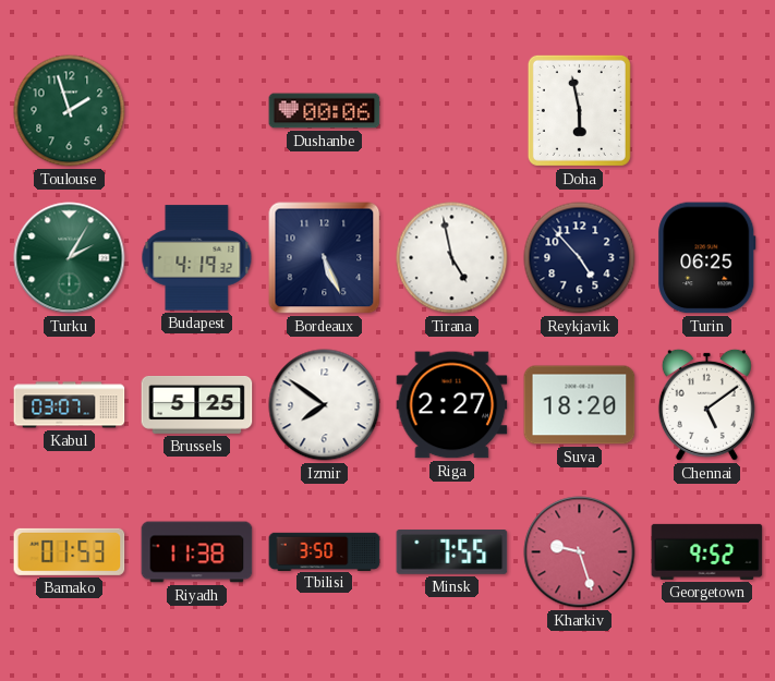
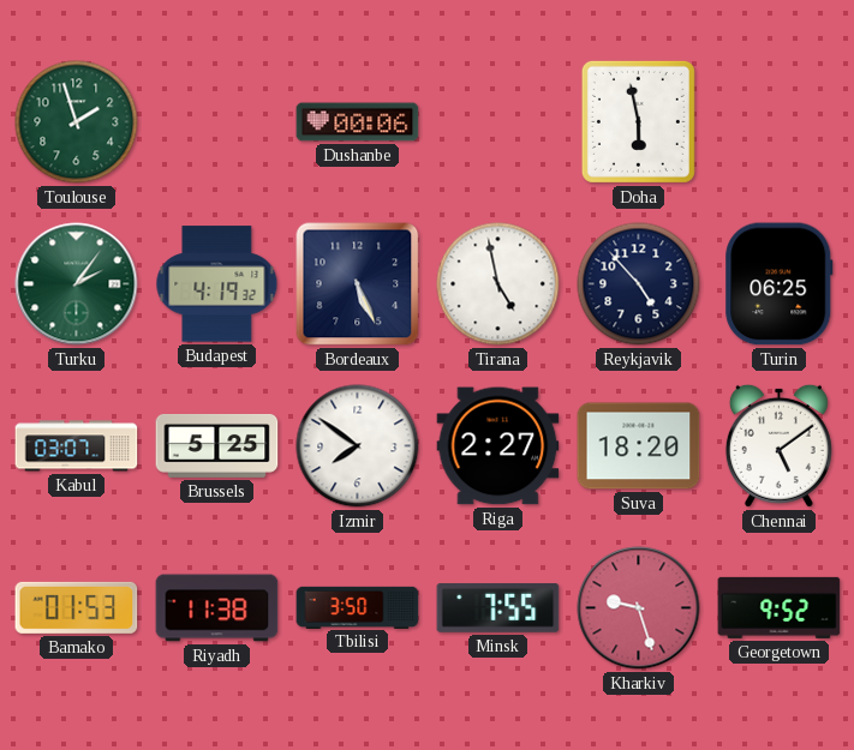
Turku: 2:05 -> 2:06 (77, 284)
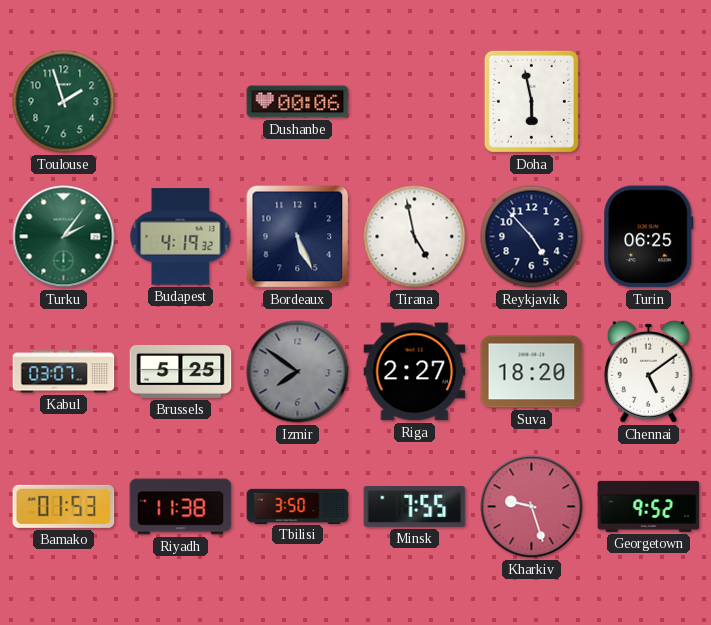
Izmir dial: white -> grey (298, 372)
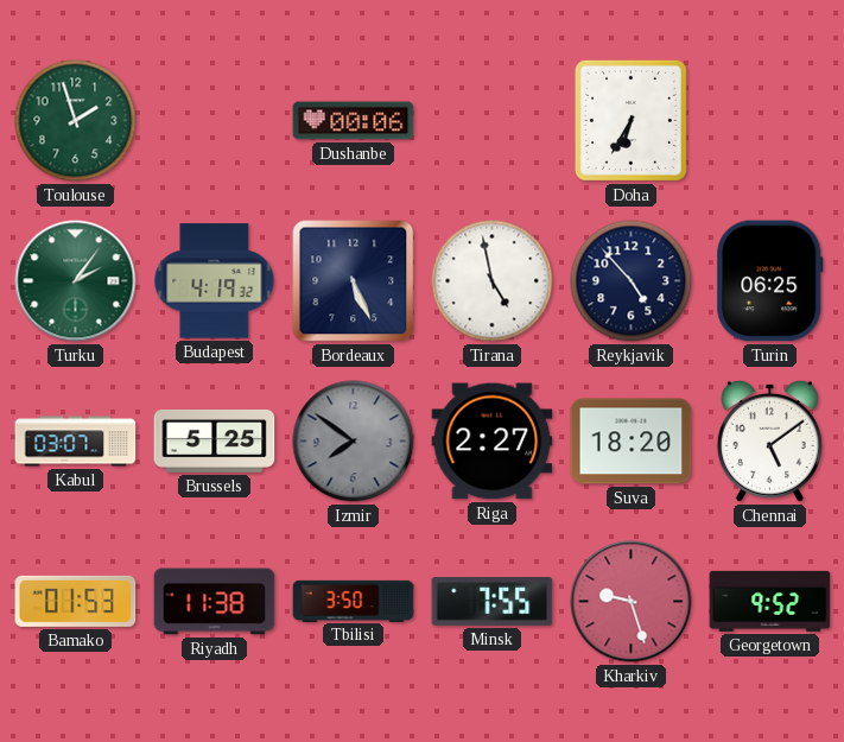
Doha: 5:58 -> 6:35 (630, 120)
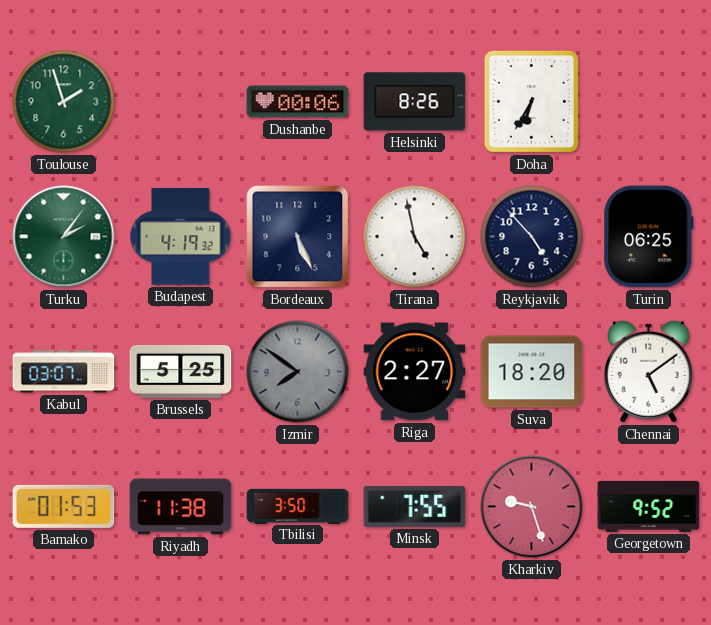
Helsinki: none -> 8:26 (415, 102)
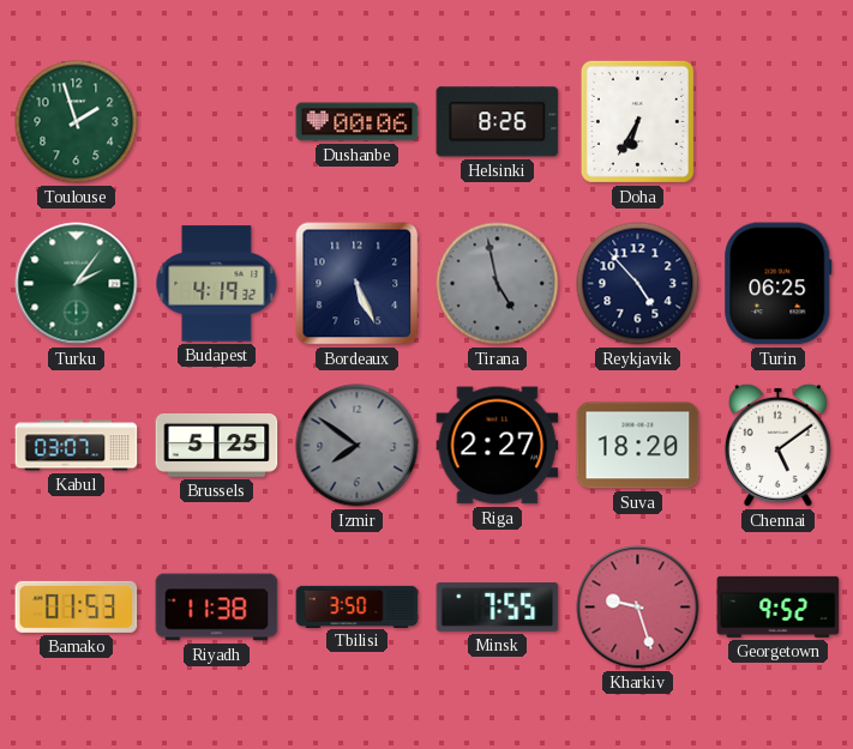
Tirana dial: white -> grey (498, 284)
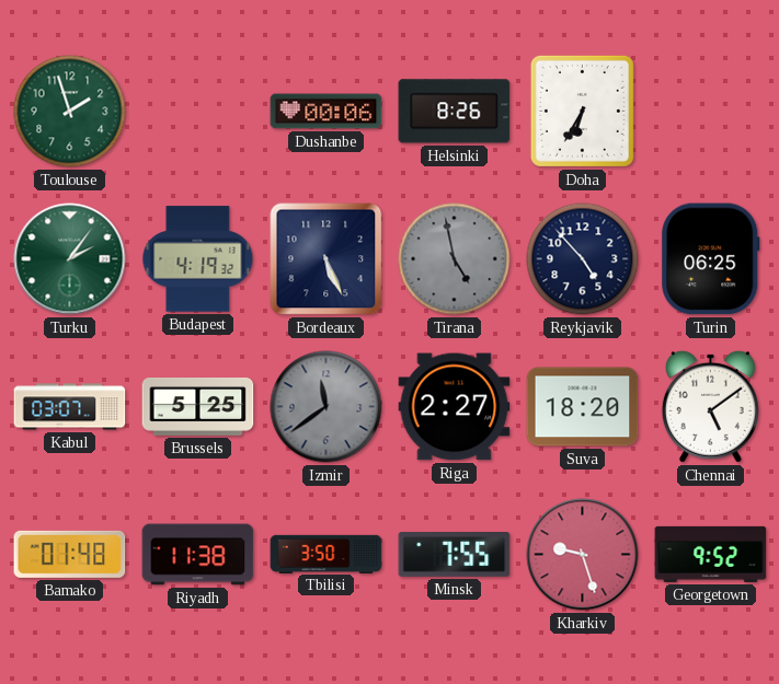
Izmir: 7:51 -> 11:39 (327, 407)
Bamako: 01:53 -> 01:48 (70, 554)
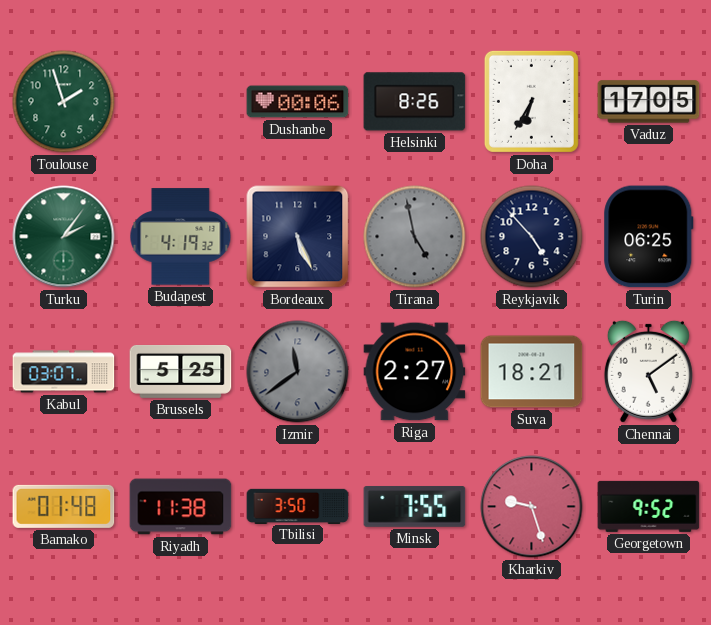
Vaduz: none -> 17:05 (649, 102)
Suva: 18:20 -> 18:21 (532, 372)
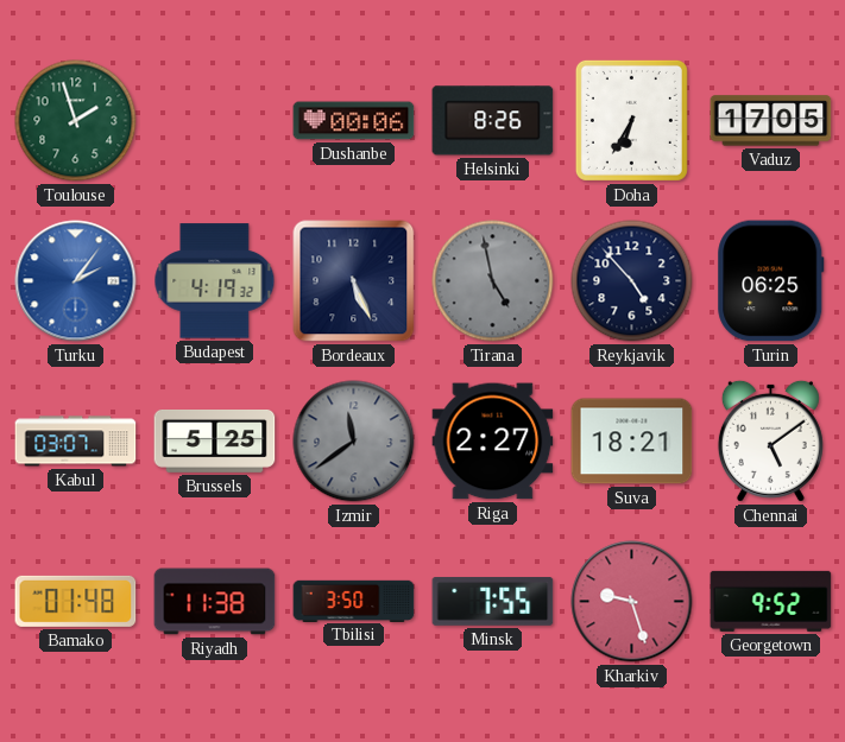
Turku dial: green -> blue (76, 281)
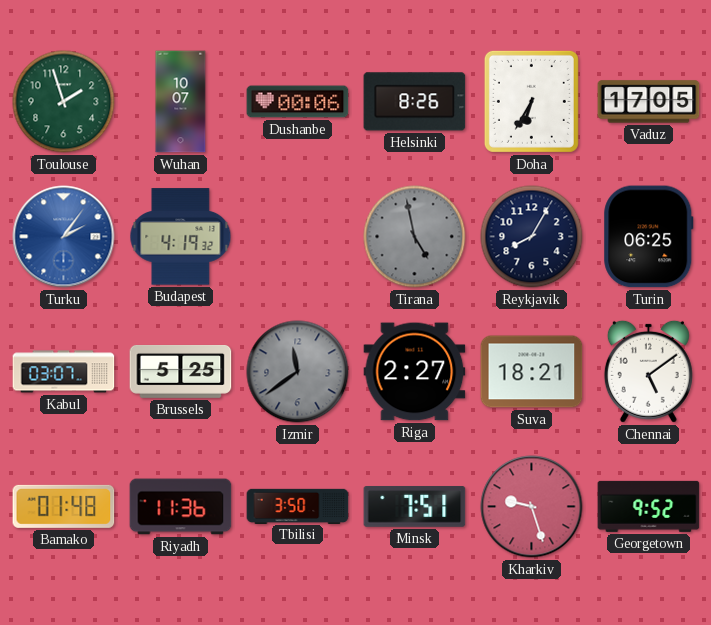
Wuhan: none -> 10:07 (181, 102)
Bordeaux: 5:26 -> none (354, 281)
Reykjavik: 4:53 -> 8:05 (532, 237)
Riyadh: 11:38 -> 11:36 (181, 507)
Minsk: 7:55 -> 7:51 (415, 507)
